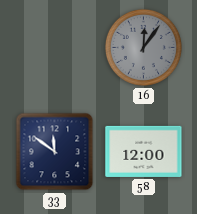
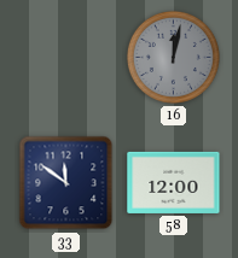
16: 12:06 -> 12:02 (173, 57)
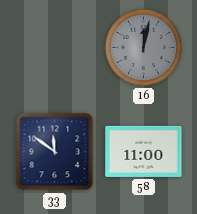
58: 12:00 -> 11:00 (144, 151)
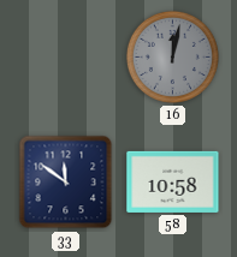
58: 11:00 -> 10:58 (173, 181)
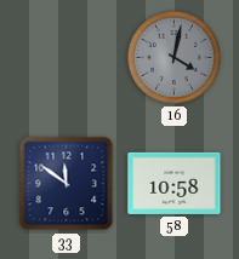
16: 12:02 -> 4:02 (173, 57)
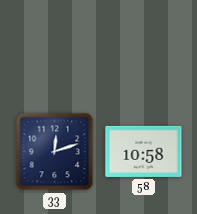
16: 4:02 -> none (173, 57)
33: 11:51 -> 12:12 (55, 152)
